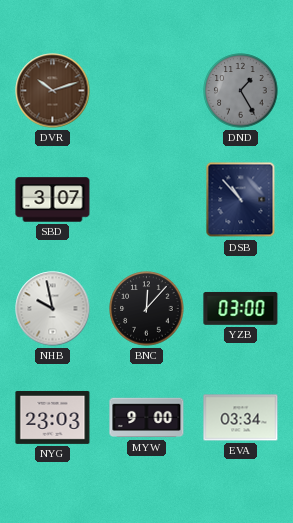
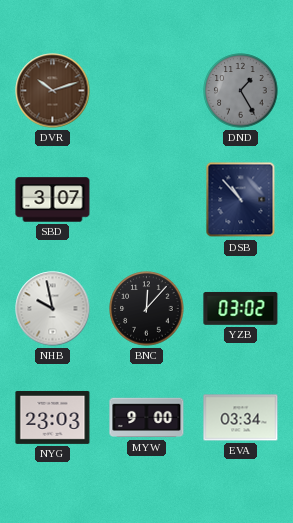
YZB: 03:00 -> 03:02 (241, 308)
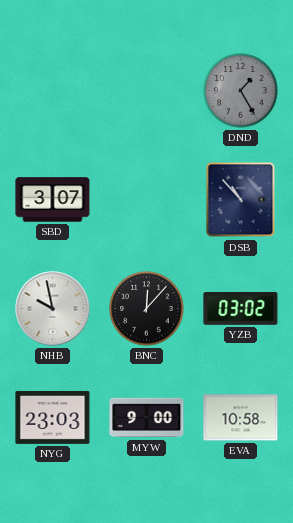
DVR: 10:12 -> none (53, 91)
EVA: 03:34 -> 10:58 (241, 418)
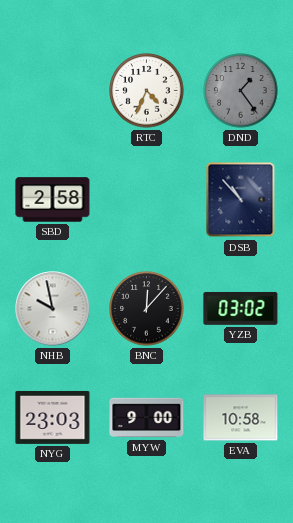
RTC: none -> 4:34 (147, 91)
DND: 1:25 -> 1:24 (241, 91)
SBD: 3:07 -> 2:58 (53, 200)
